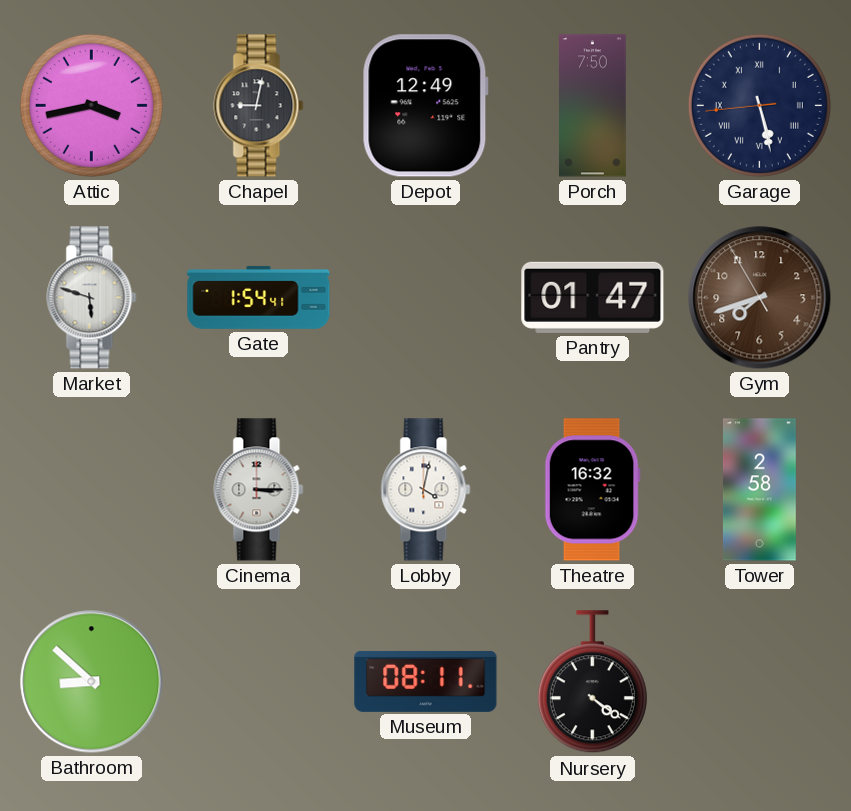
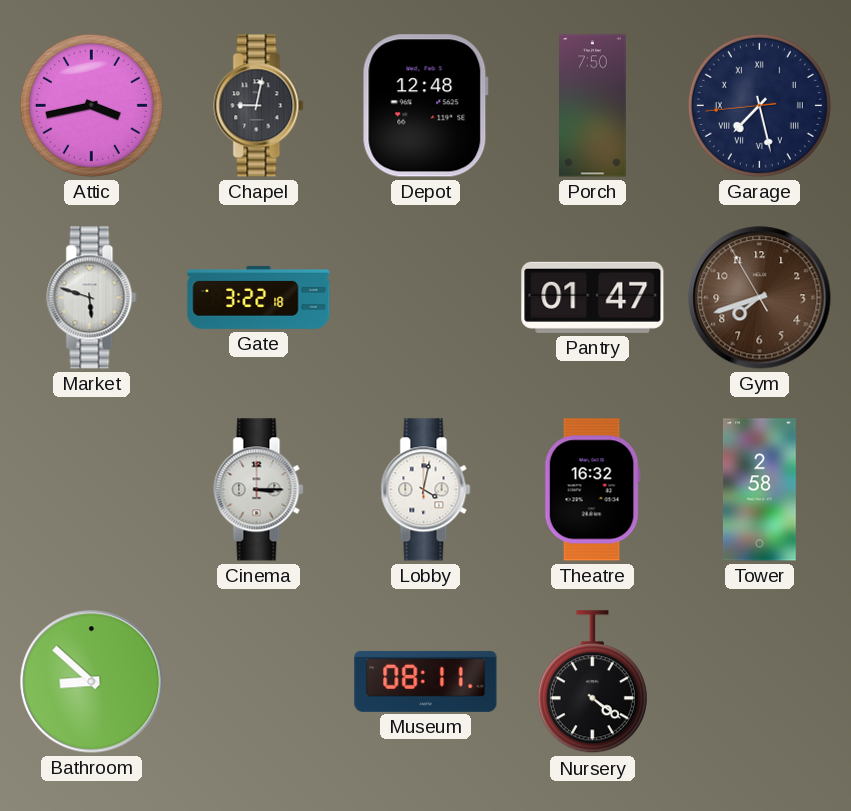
Depot: 12:49 -> 12:48 (425, 106)
Garage: 5:27 -> 7:27 (759, 105)
Gate: 1:54 -> 3:22 (259, 297)
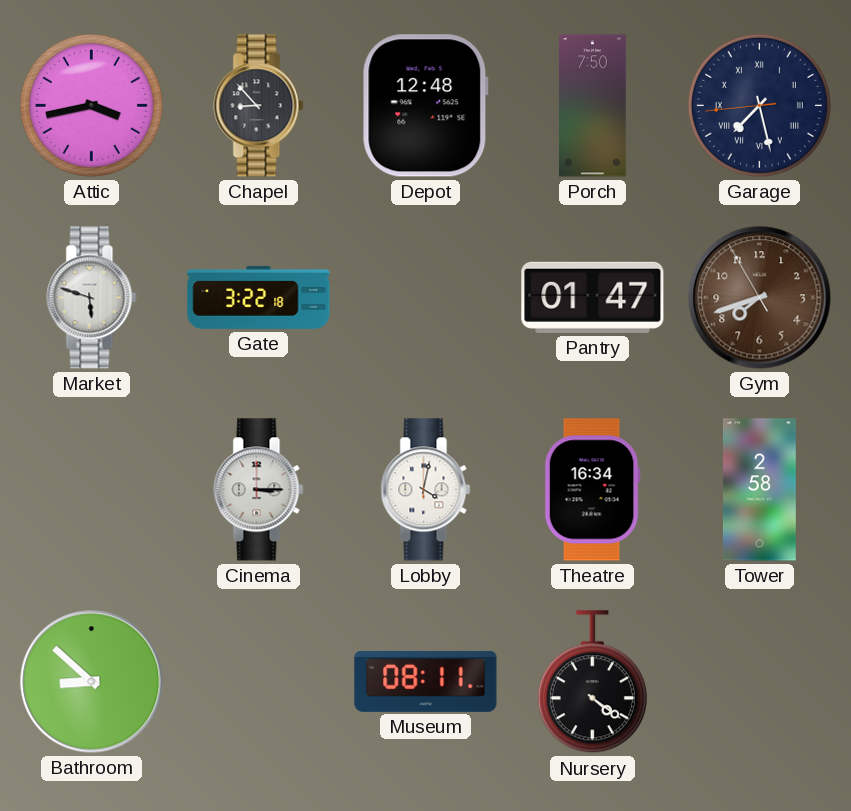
Chapel: 9:02 -> 8:53 (259, 106)
Theatre: 16:32 -> 16:34 (592, 490)
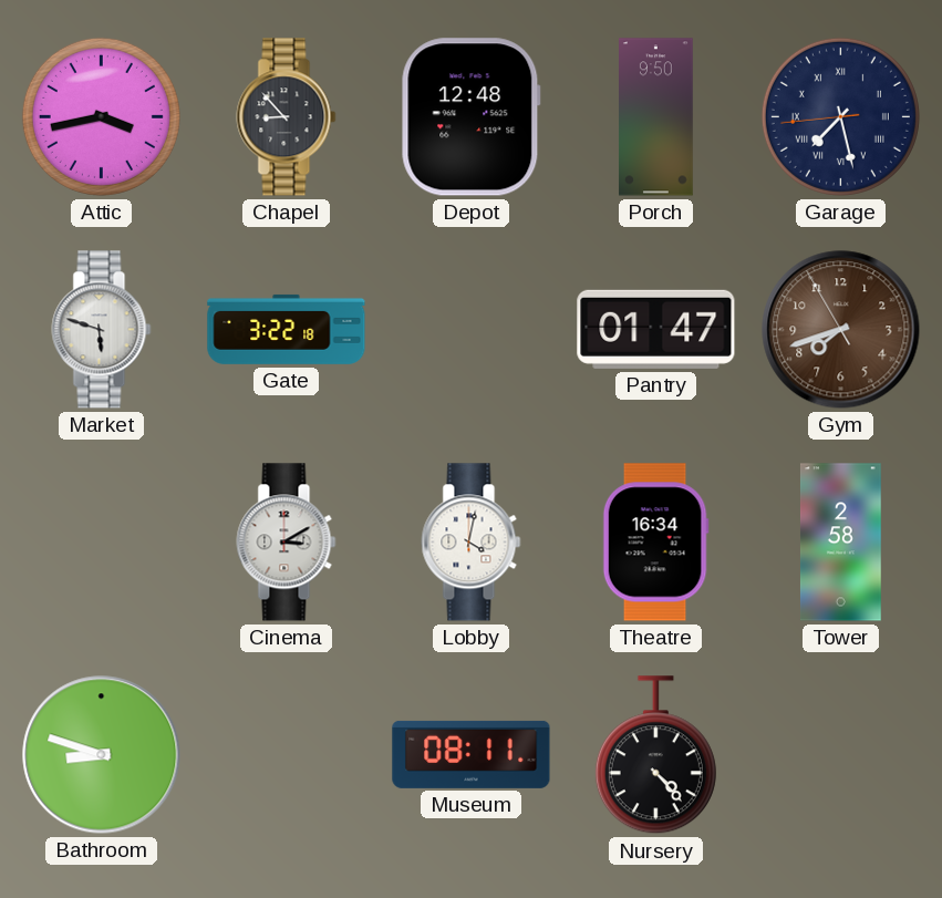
Porch: 7:50 -> 9:50 (656, 117)
Cinema: 3:15 -> 3:10 (287, 543)
Bathroom: 8:52 -> 8:48 (102, 755)
Nursery: 4:21 -> 4:23 (655, 755)
